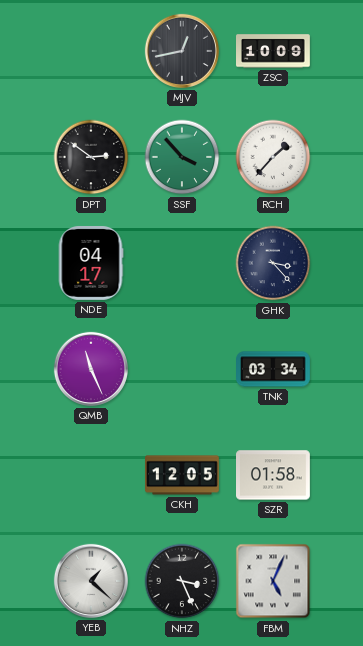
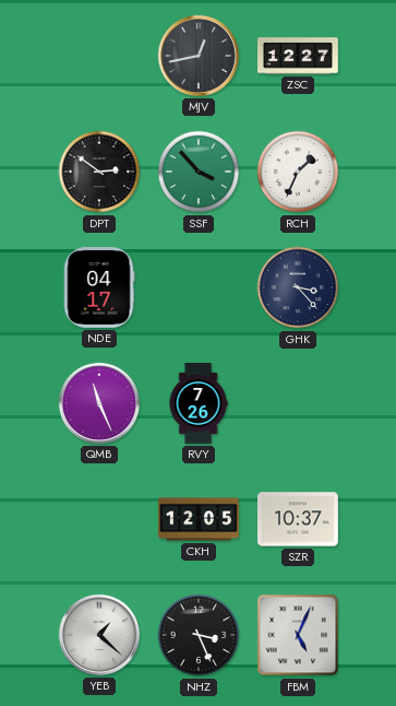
ZSC: 10:09 -> 12:27 (299, 56)
RCH: 1:37 -> 1:34 (298, 172)
RVY: none -> 7:26 (199, 404)
TNK: 03:34 -> none (274, 369)
SZR: 01:58 -> 10:37 (299, 519)
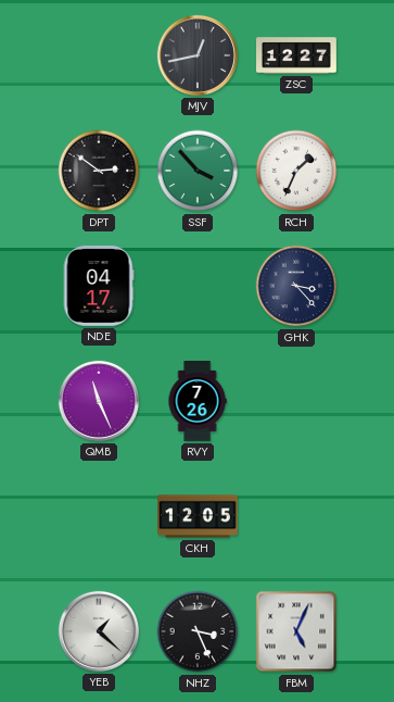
SZR: 10:37 -> none (299, 519)
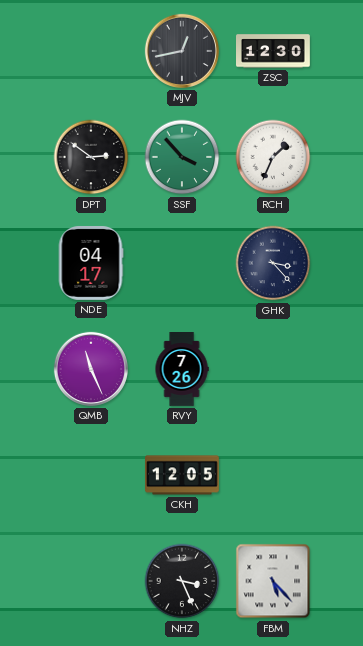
ZSC: 12:27 -> 12:30 (274, 51)
YEB: 1:22 -> none (99, 631)
FBM: 5:04 -> 5:23 (273, 581)
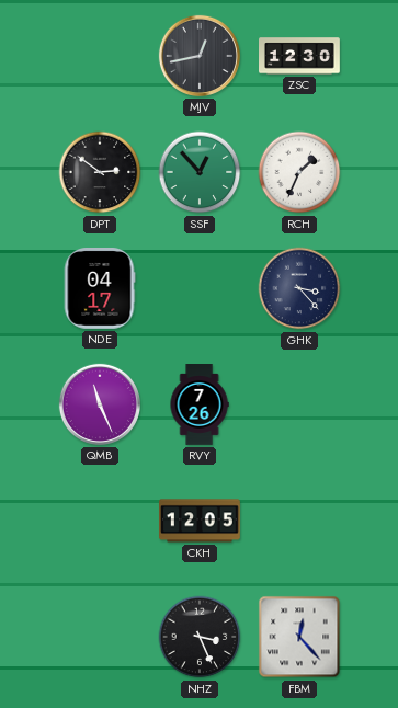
SSF: 3:53 -> 12:53 (200, 172)
FBM: 5:23 -> 12:23 (299, 637)
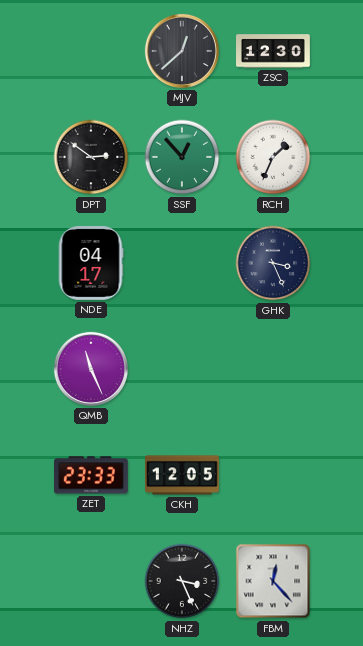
MJV: 12:43 -> 12:38 (182, 51)
GHK: 3:23 -> 3:26 (273, 263)
RVY: 7:26 -> none (200, 406)
ZET: none -> 23:33 (91, 475)
